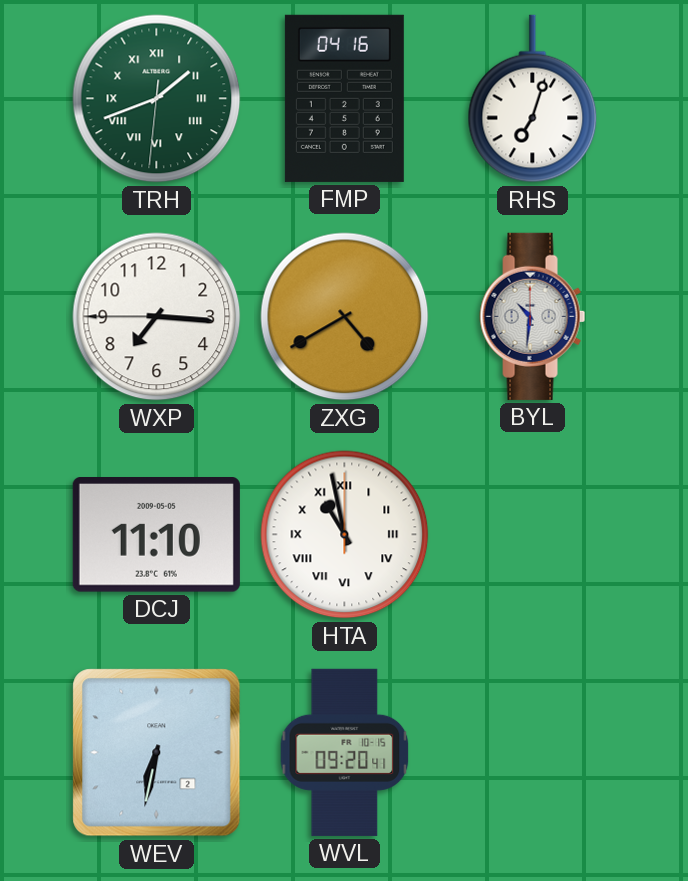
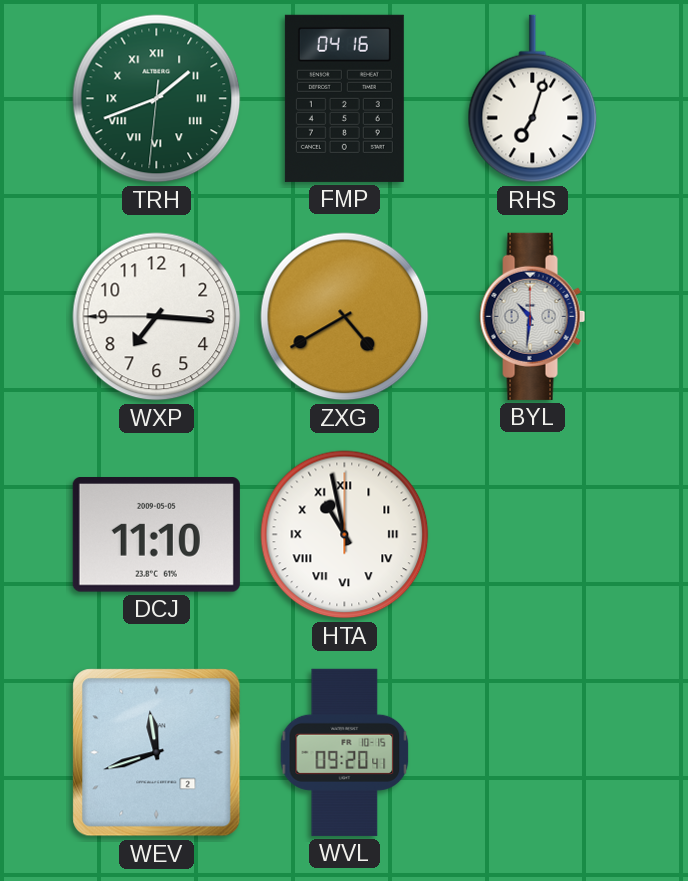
WEV: 6:32 -> 11:42 (157, 753)
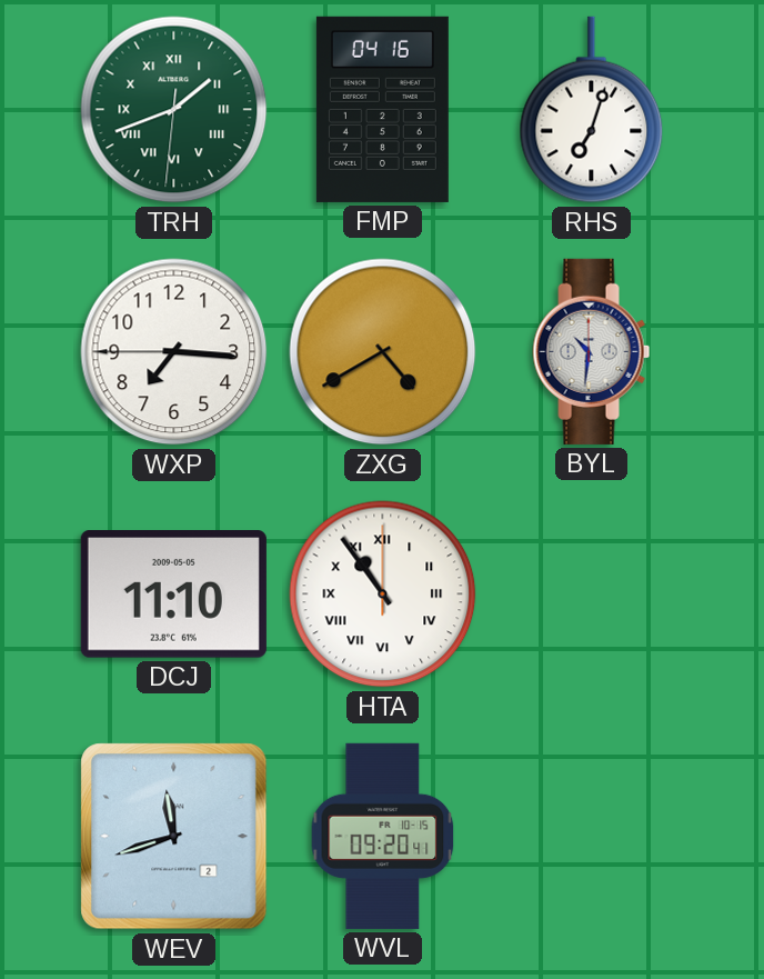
HTA: 10:58 -> 10:54 (383, 595)
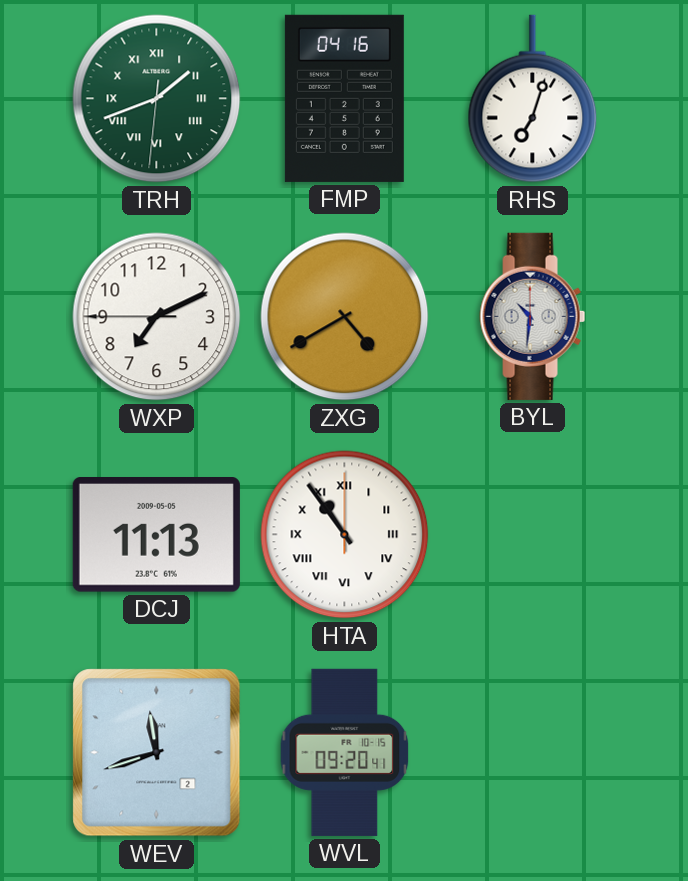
WXP: 7:15 -> 7:10 (157, 317)
DCJ: 11:10 -> 11:13 (156, 535)
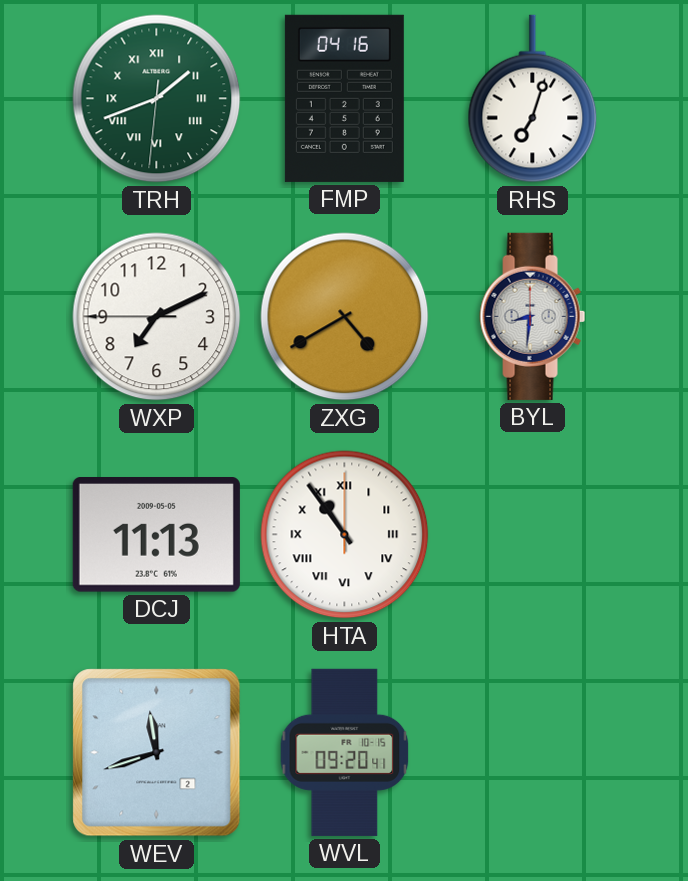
BYL: 10:31 -> 8:31 (533, 316)
